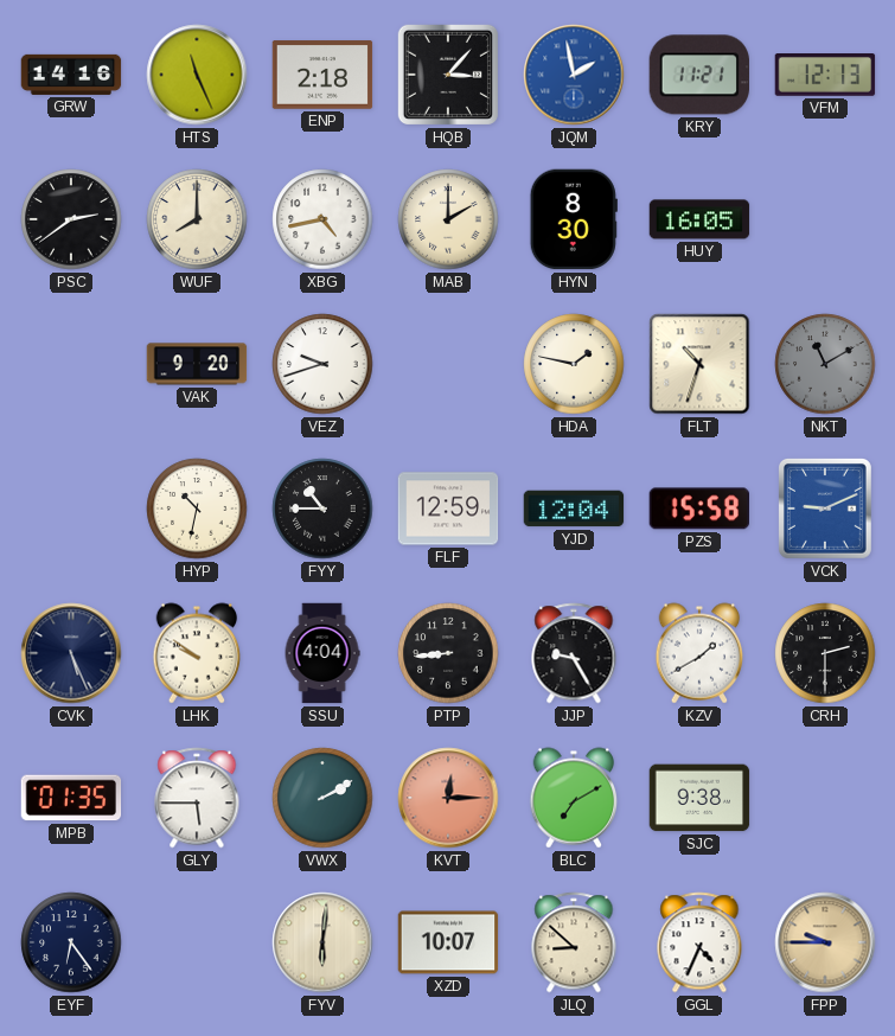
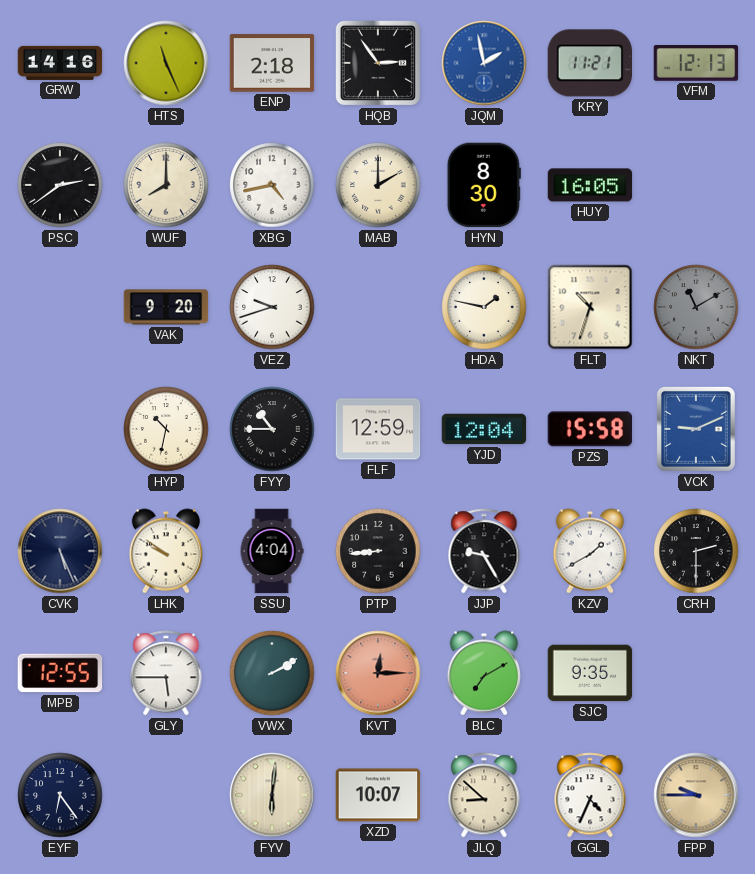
HQB: 3:07 -> 2:54 (378, 63)
MPB: 01:35 -> 12:55 (60, 673)
SJC: 9:38 -> 9:35 (590, 673)
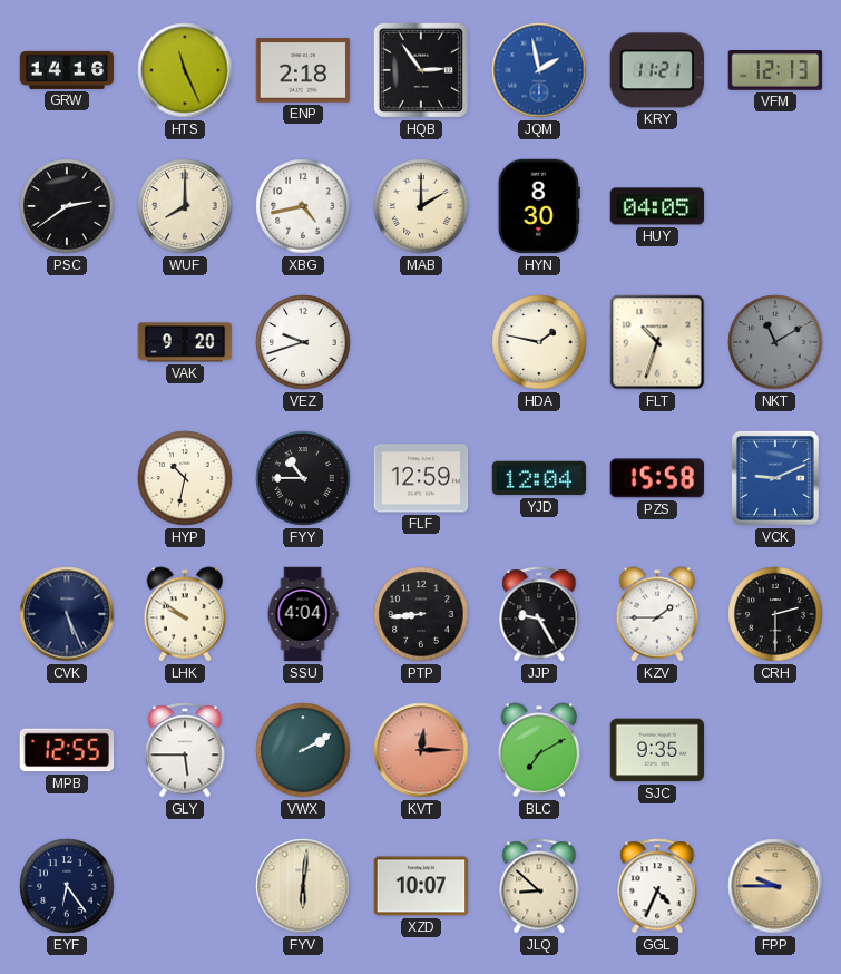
HUY: 16:05 -> 04:05 (657, 206)
KZV: 1:40 -> 1:45 (657, 614)
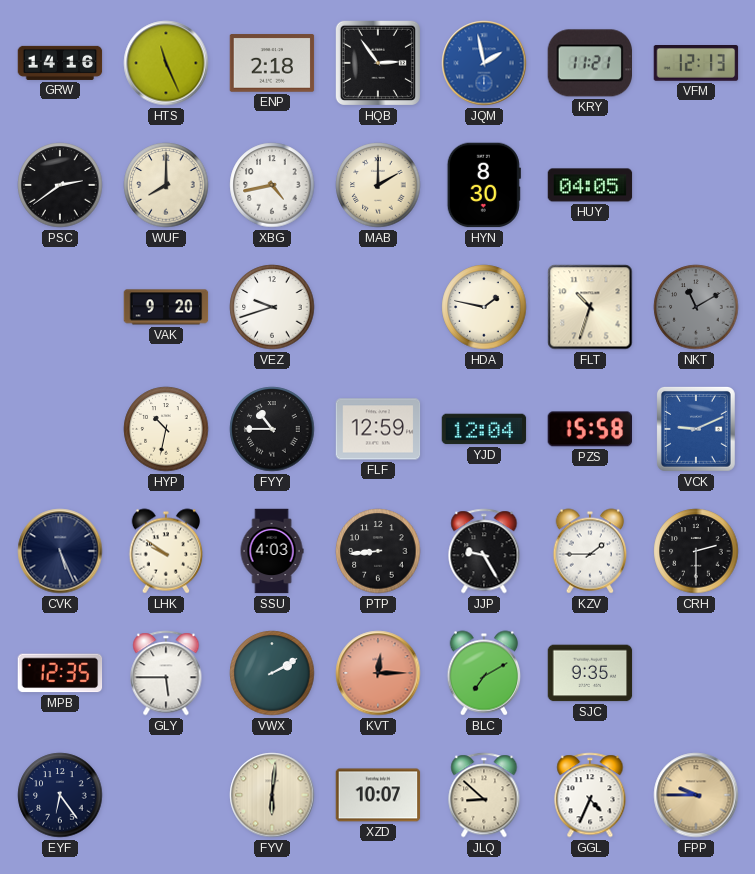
SSU: 4:04 -> 4:03 (272, 551)
MPB: 12:55 -> 12:35 (60, 673)
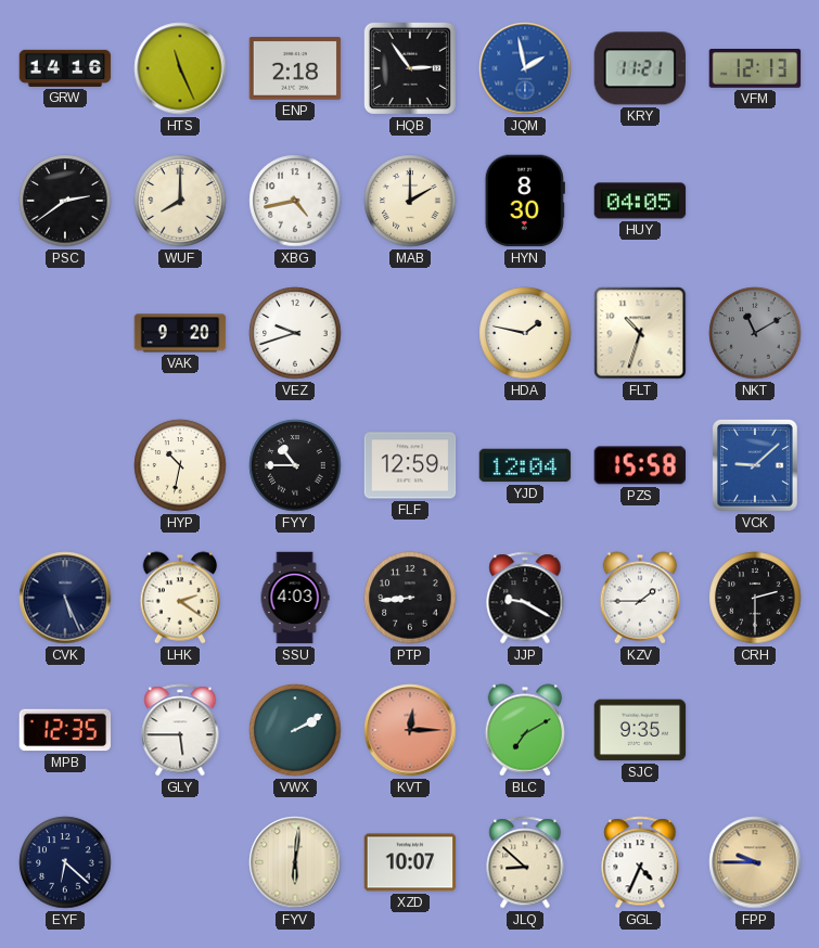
VCK: 9:11 -> 9:08 (755, 465)
LHK: 9:51 -> 2:21 (180, 598)
JJP: 9:25 -> 9:20 (525, 598)
EYF: 6:24 -> 6:22 (65, 862)
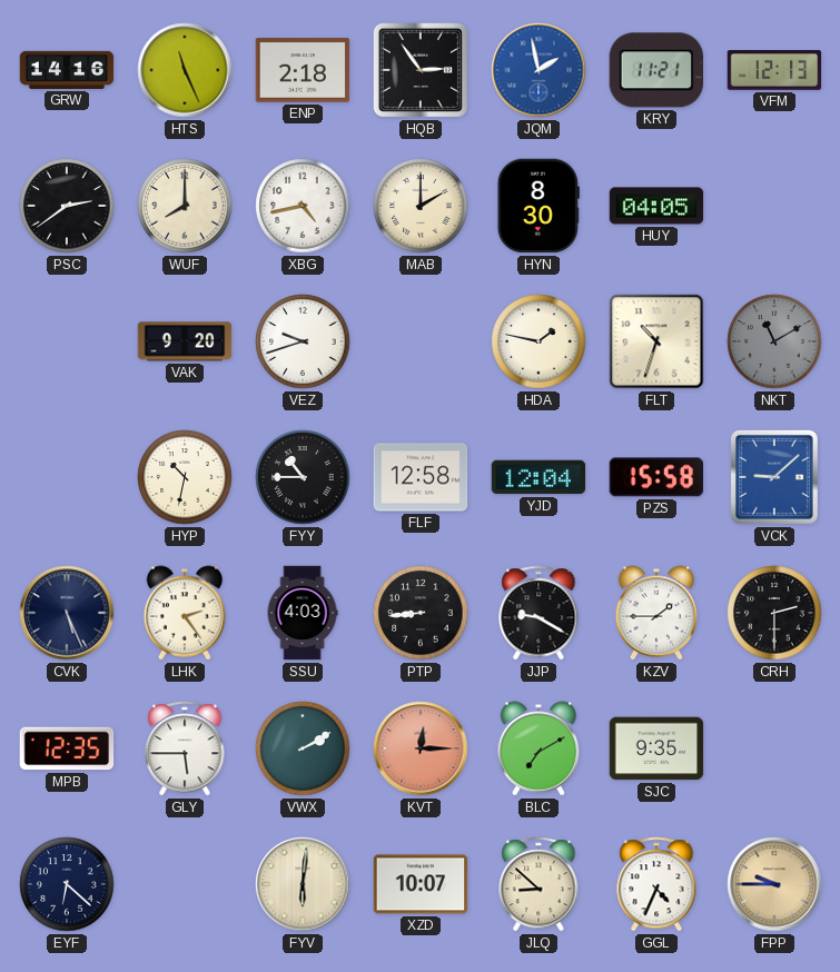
FLF: 12:59 -> 12:58 (421, 477)
LHK: 2:21 -> 2:24 (185, 613)
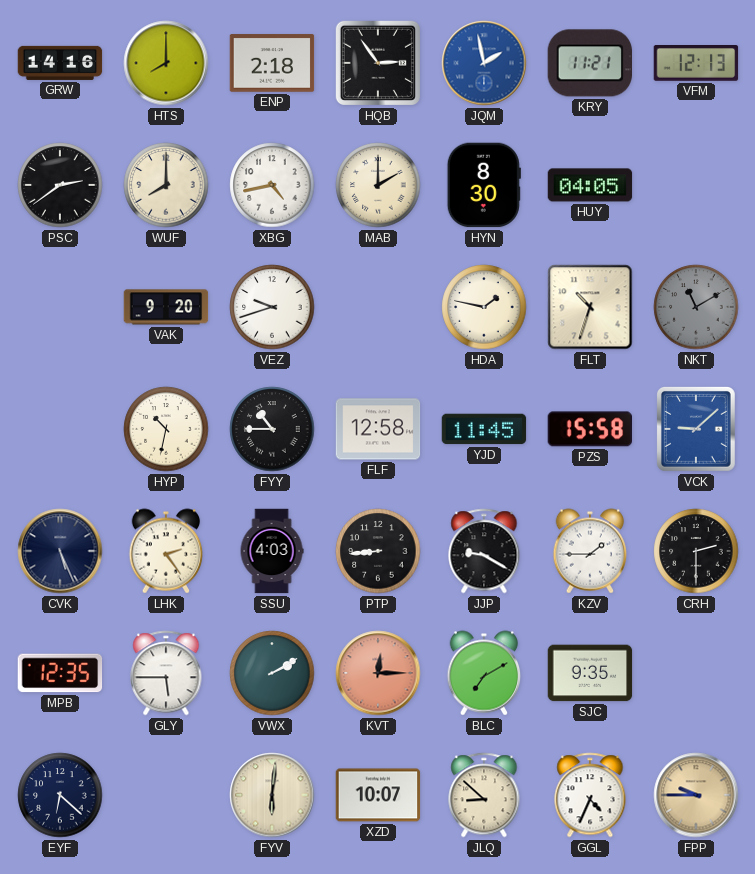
HTS: 11:26 -> 8:00 (166, 63)
YJD: 12:04 -> 11:45 (484, 429)
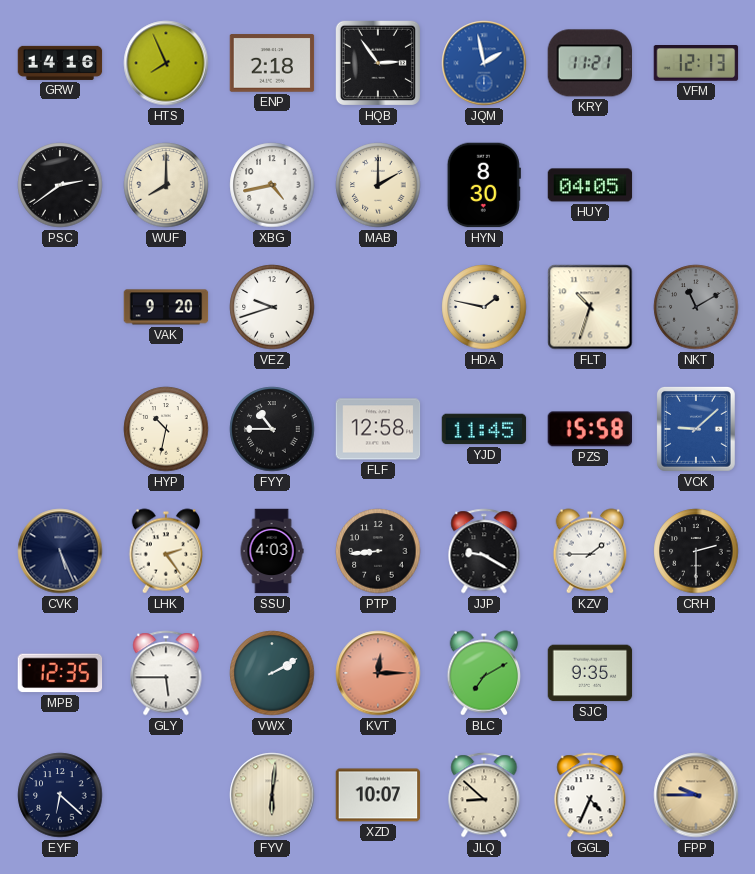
HTS: 8:00 -> 7:56 (166, 63)
